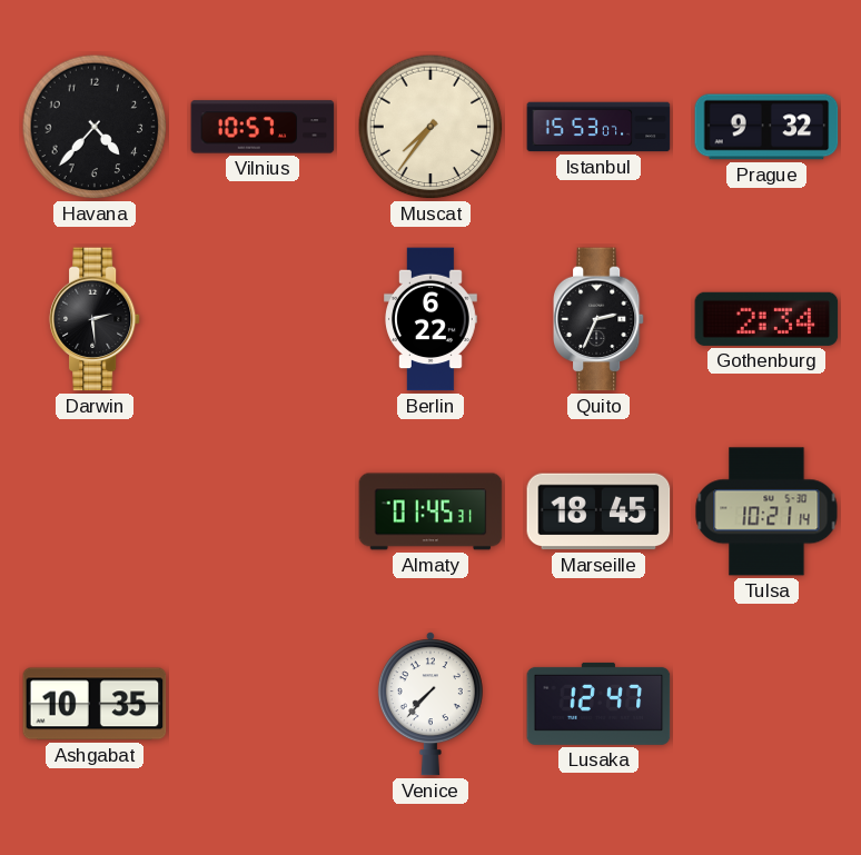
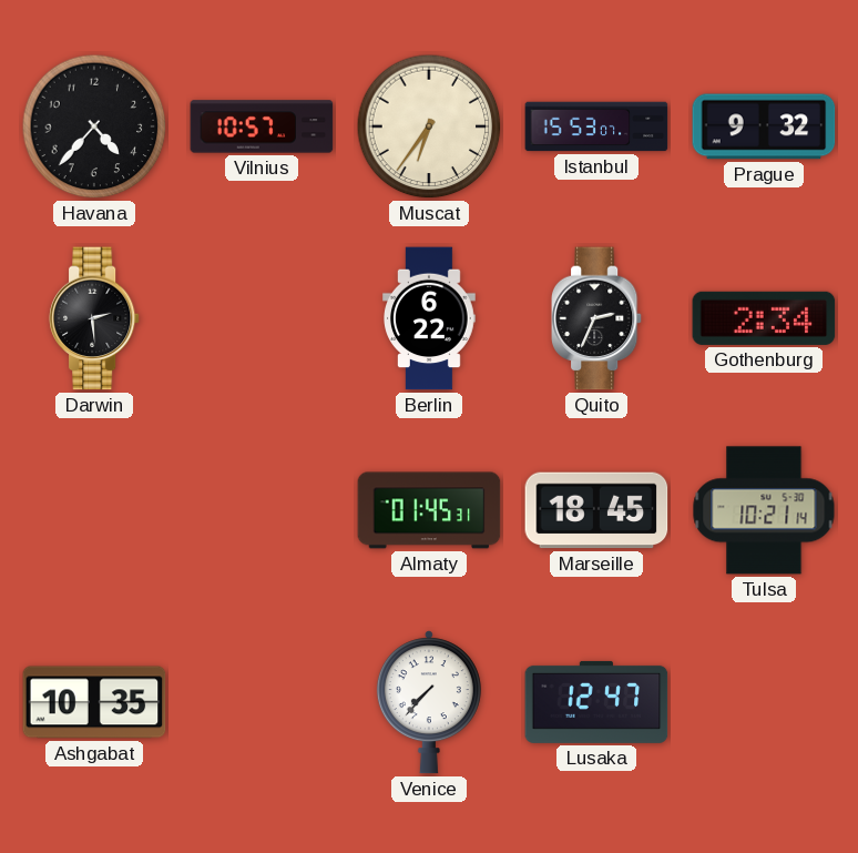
Muscat: 7:36 -> 6:36 (429, 126)
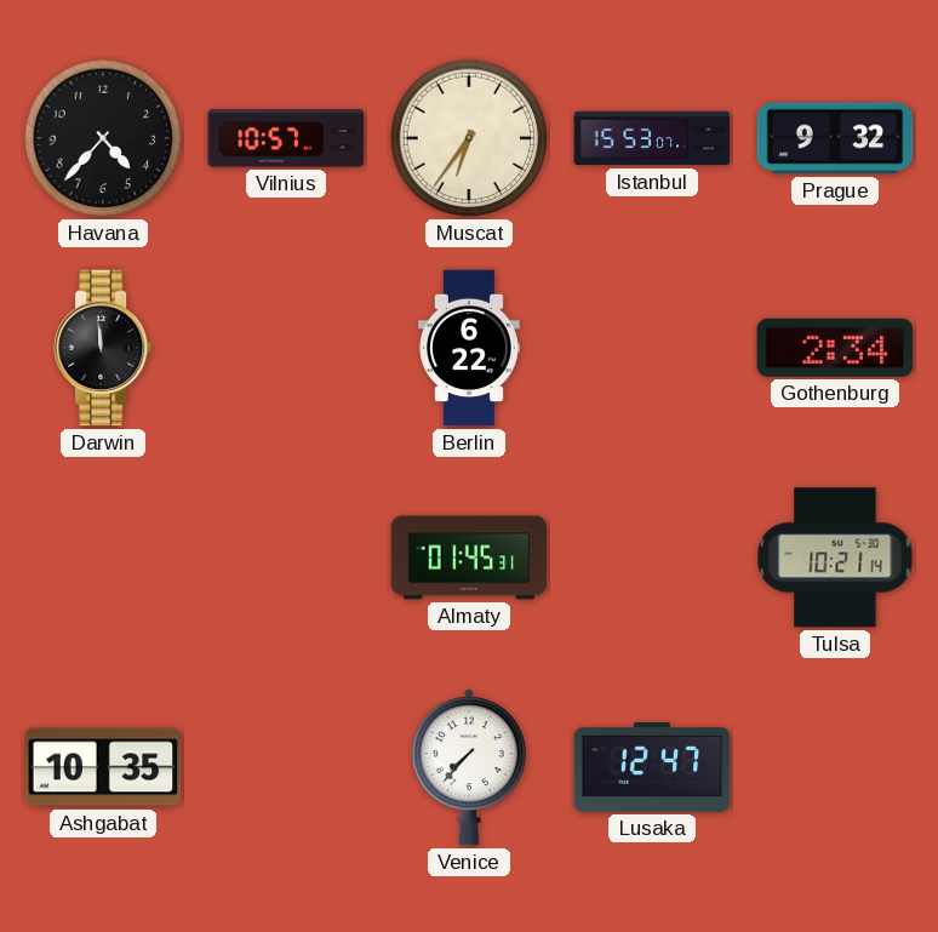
Darwin: 2:29 -> 11:59 (103, 348)
Quito: 2:34 -> none (596, 318)
Marseille: 18:45 -> none (596, 510)
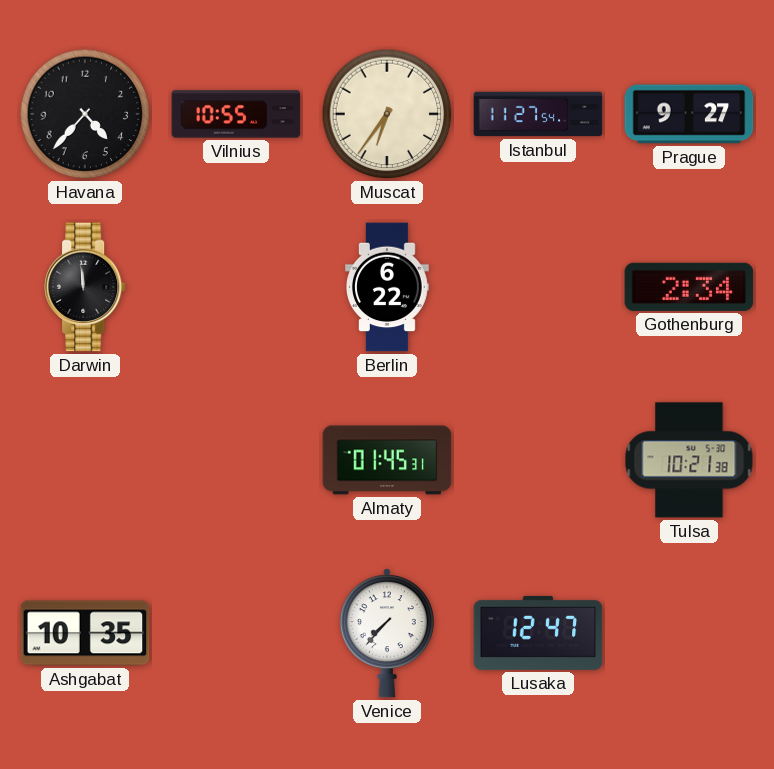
Vilnius: 10:57 -> 10:55 (236, 114)
Istanbul: 15:53 -> 11:27 (538, 114)
Prague: 9:32 -> 9:27 (689, 114)
Tulsa: 10:21:14 -> 10:21:38 (689, 460)
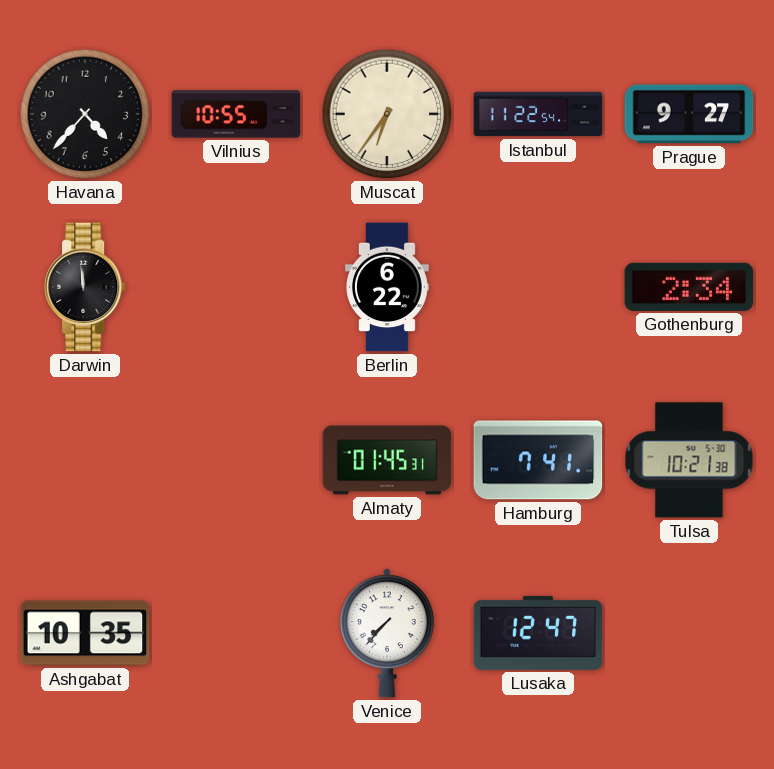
Istanbul: 11:27 -> 11:22 (538, 114)
Hamburg: none -> 7:41 (538, 460)
